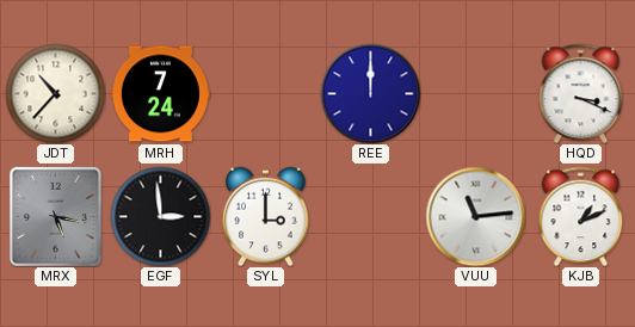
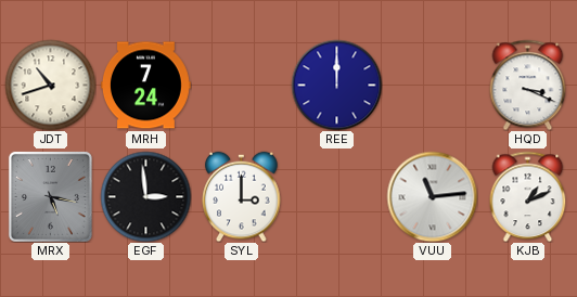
JDT: 10:37 -> 10:42 (50, 85)
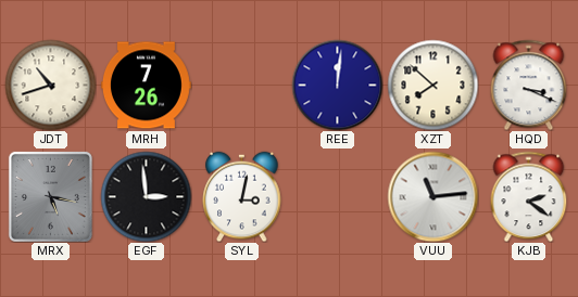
MRH: 7:24 -> 7:26 (146, 86)
REE: 12:00 -> 12:01 (337, 85)
XZT: none -> 7:52 (432, 85)
SYL: 3:00 -> 3:02 (242, 196)
KJB: 1:11 -> 2:21 (529, 196)
